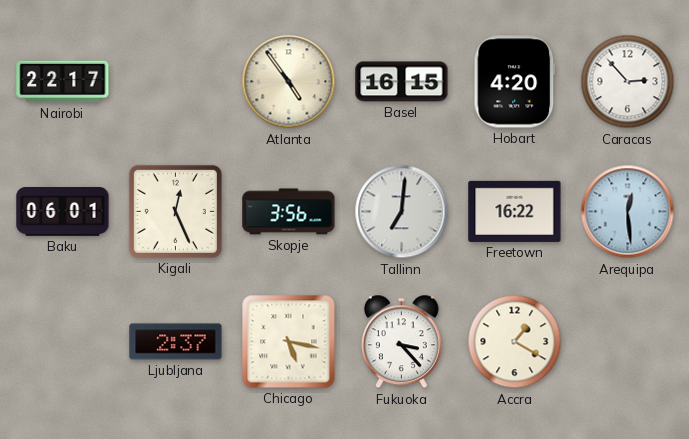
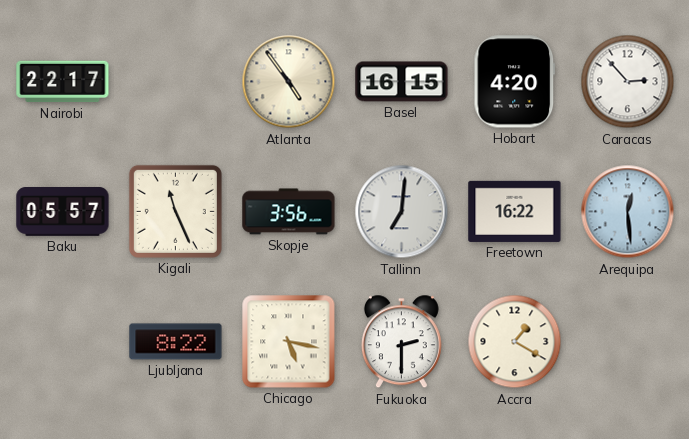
Baku: 06:01 -> 05:57 (63, 212)
Kigali: 12:26 -> 11:26 (175, 211)
Ljubljana: 2:37 -> 8:22 (176, 342)
Fukuoka: 3:23 -> 2:30 (401, 342)
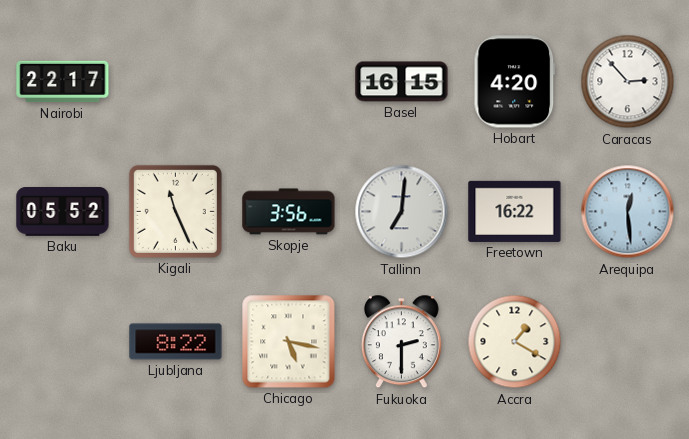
Atlanta: 4:54 -> none (289, 82)
Baku: 05:57 -> 05:52 (63, 212)
